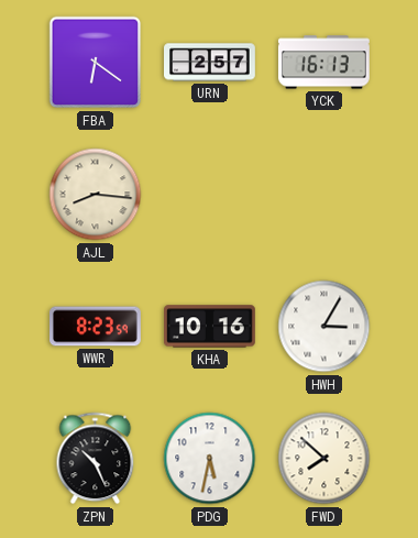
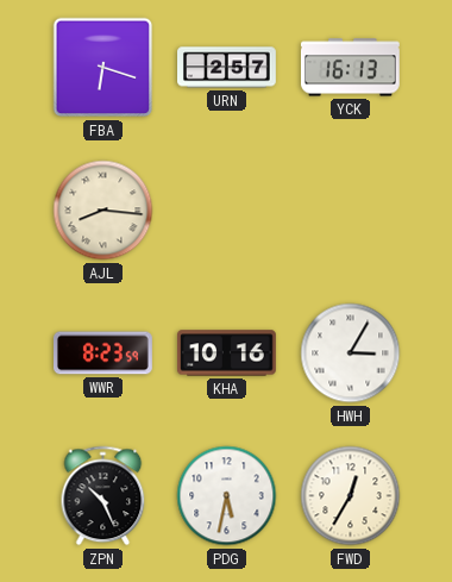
FBA: 6:21 -> 6:18 (103, 68)
FWD: 7:52 -> 12:35 (351, 496)
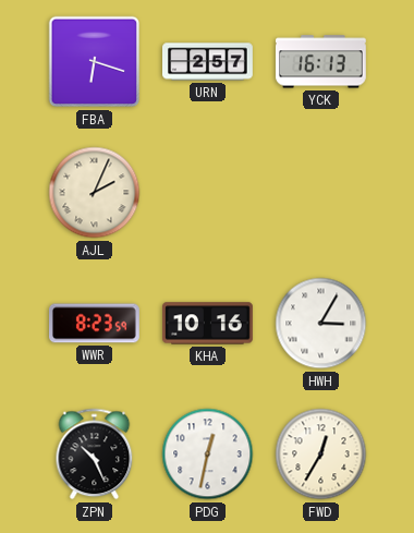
AJL: 8:16 -> 2:04 (95, 193)
PDG: 5:32 -> 12:32 (208, 455)
